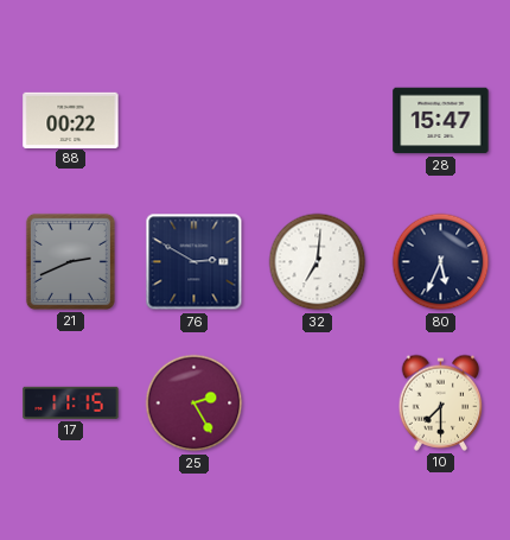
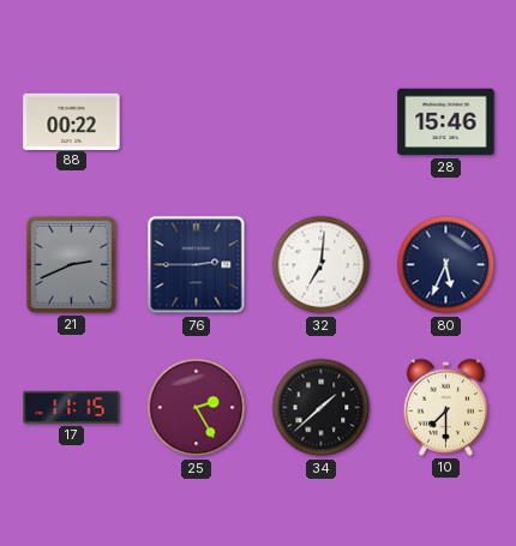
28: 15:47 -> 15:46 (446, 122)
76: 2:50 -> 2:45 (197, 265)
34: none -> 1:38 (322, 408)
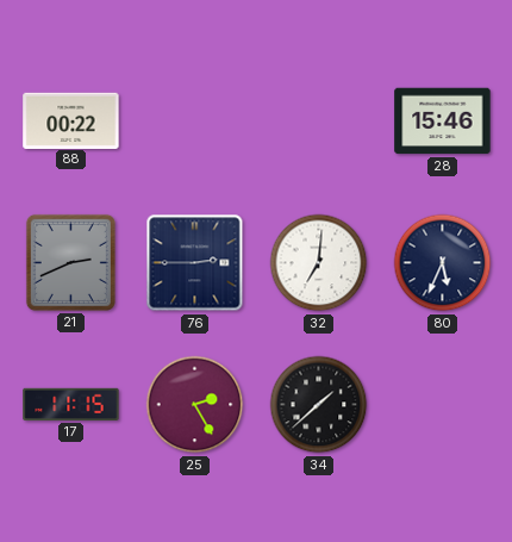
10: 7:30 -> none (446, 407)
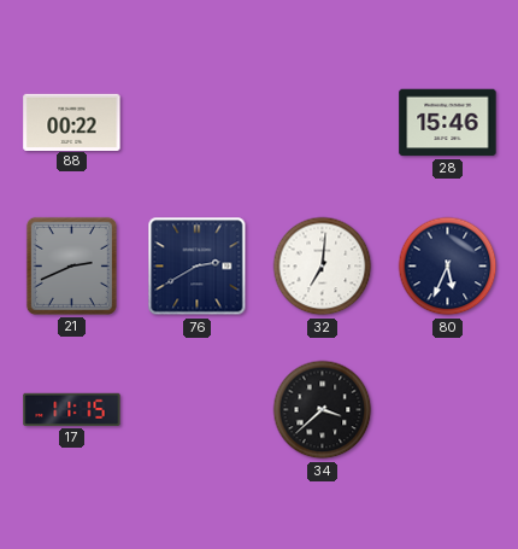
76: 2:45 -> 2:40 (198, 267)
25: 2:25 -> none (195, 405)
34: 1:38 -> 3:38 (323, 410)
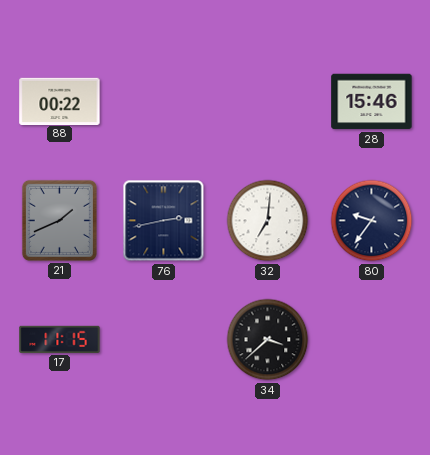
21: 2:41 -> 1:41 (59, 220)
76: 2:40 -> 2:43 (164, 221)
80: 5:34 -> 9:36 (372, 221)
